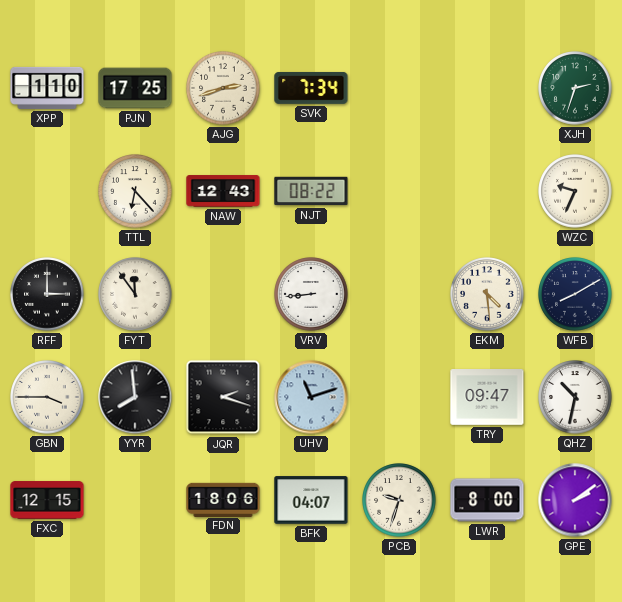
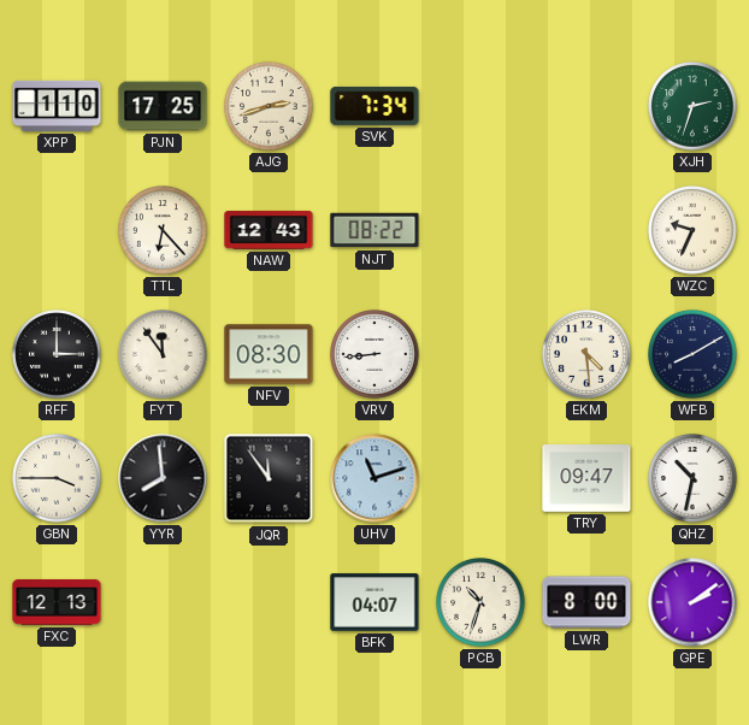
NFV: none -> 08:30 (269, 354)
JQR: 2:18 -> 11:54 (269, 478)
FXC: 12:15 -> 12:13 (57, 602)
FDN: 18:06 -> none (223, 499)
PCB: 9:33 -> 10:33 (480, 602)
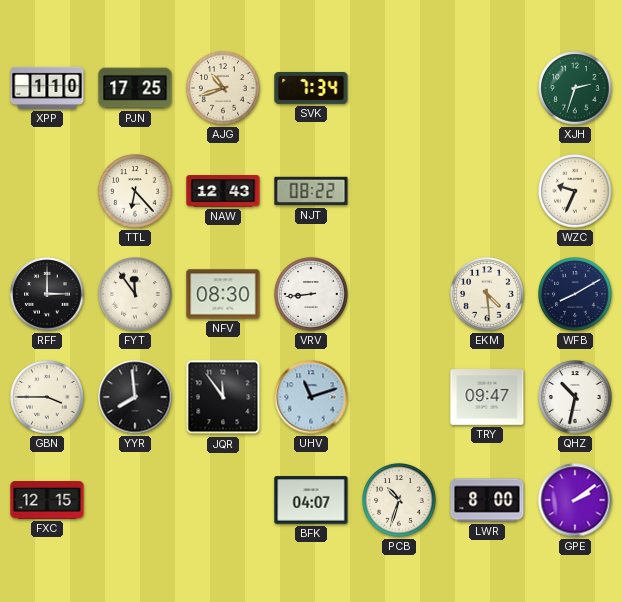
AJG: 2:42 -> 10:42 (223, 88)
FXC: 12:13 -> 12:15 (47, 500)
